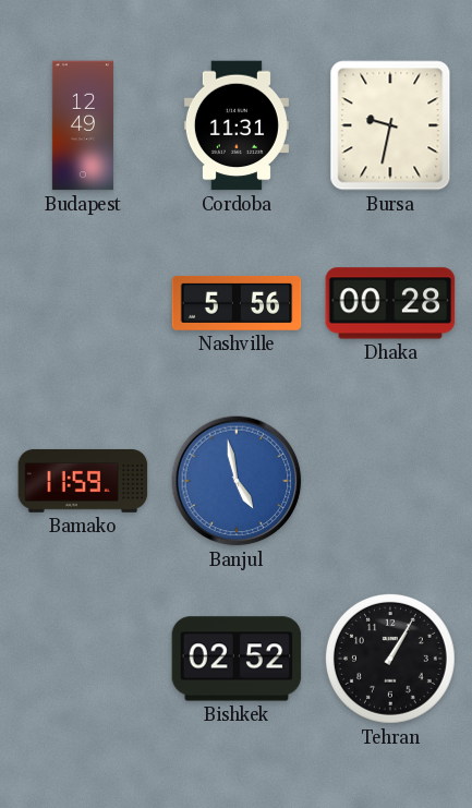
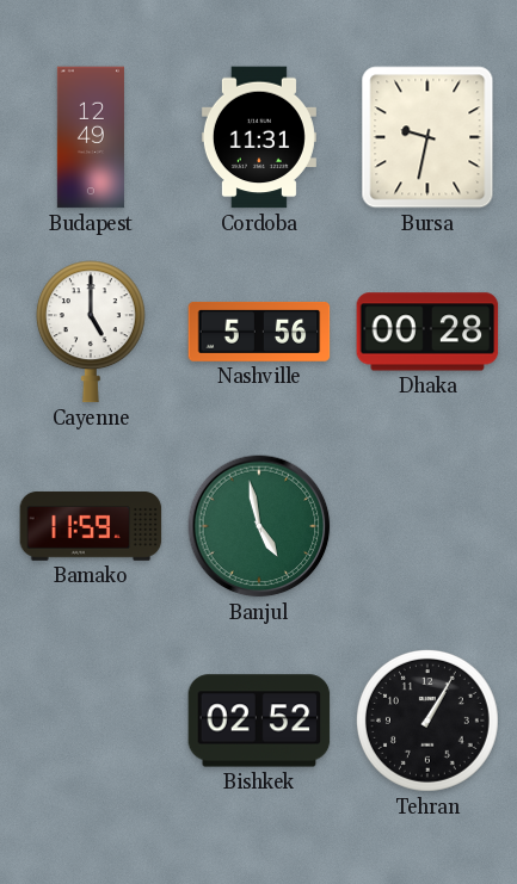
Cayenne: none -> 5:00 (91, 332)
Banjul dial: blue -> green (259, 526)
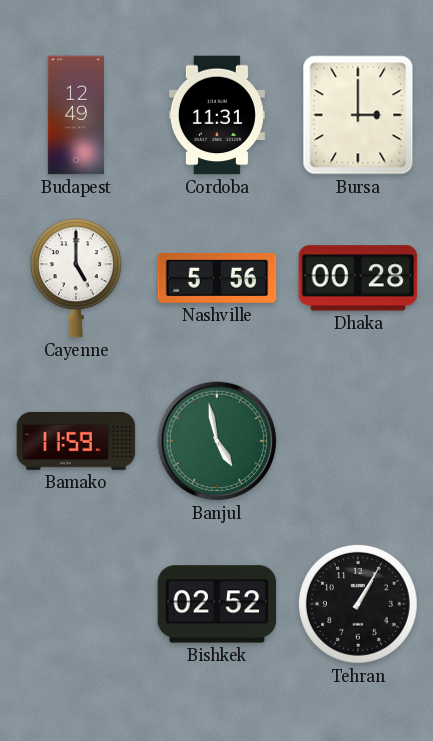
Bursa: 9:32 -> 3:00 (358, 115)
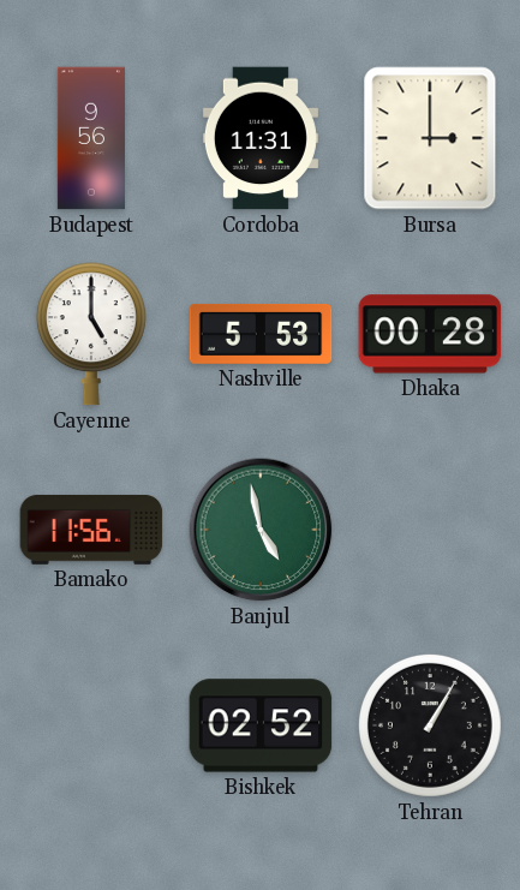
Budapest: 12:49 -> 9:56 (91, 138)
Nashville: 5:56 -> 5:53 (261, 334)
Bamako: 11:59 -> 11:56 (91, 530)
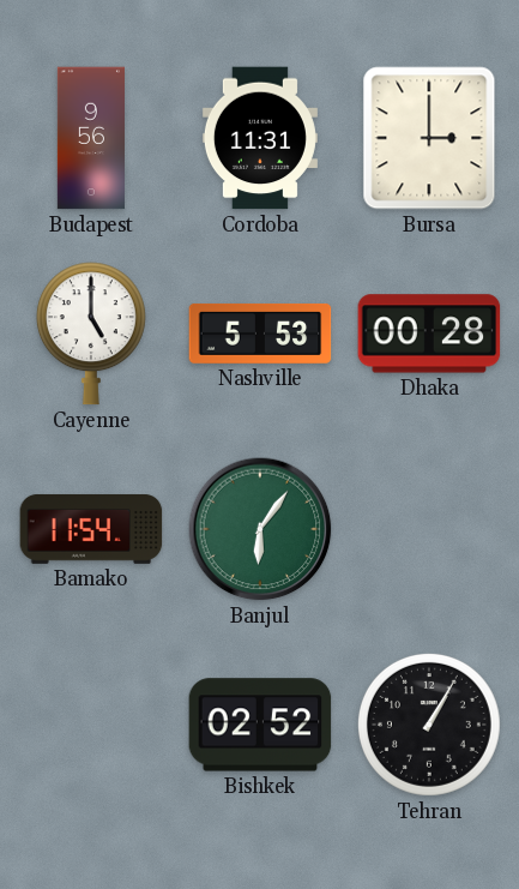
Bamako: 11:56 -> 11:54 (91, 529)
Banjul: 4:58 -> 6:06 (260, 529)
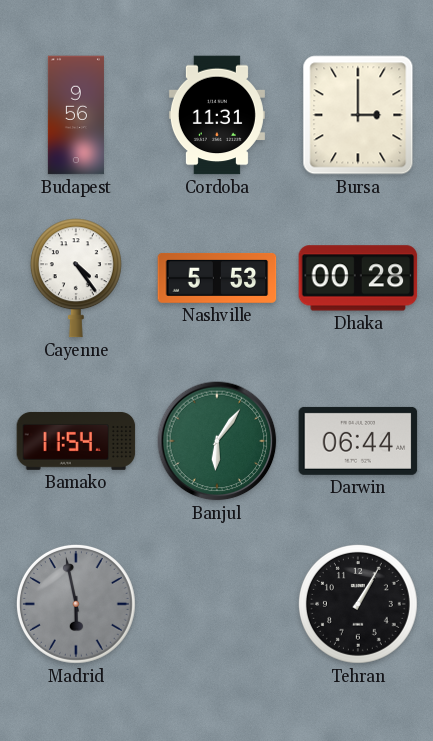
Cayenne: 5:00 -> 4:24 (76, 278)
Darwin: none -> 06:44 (358, 441)
Madrid: none -> 5:58 (76, 604)
Bishkek: 02:52 -> none (260, 725)
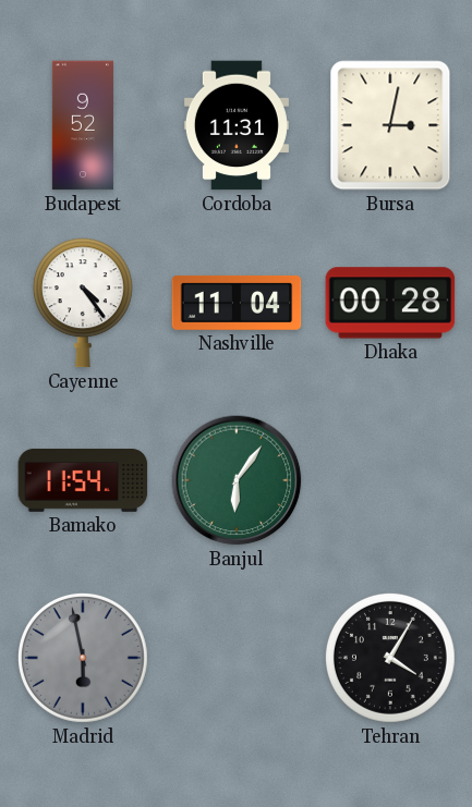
Budapest: 9:56 -> 9:52 (83, 125)
Bursa: 3:00 -> 3:02 (390, 125)
Nashville: 5:53 -> 11:04 (237, 303)
Darwin: 06:44 -> none (358, 441)
Tehran: 1:05 -> 4:05 (390, 658)
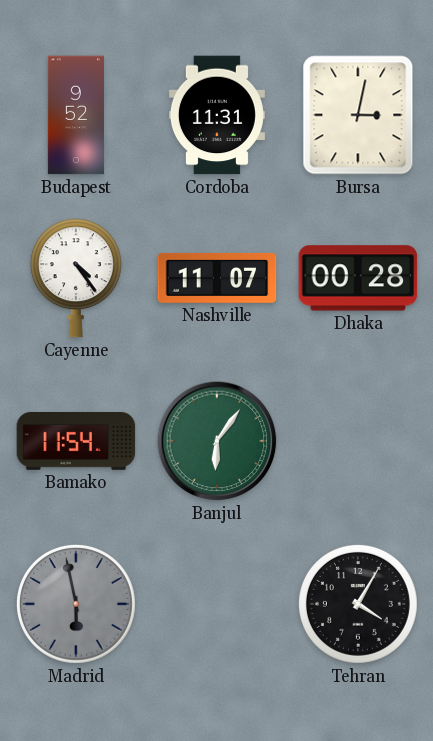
Nashville: 11:04 -> 11:07 (217, 278)
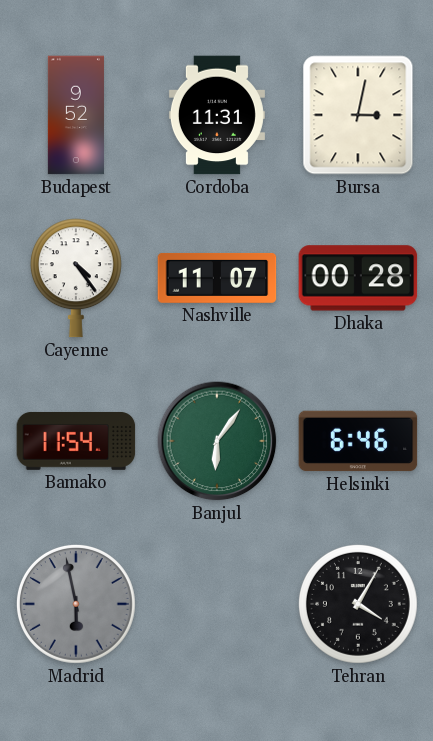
Helsinki: none -> 6:46 (358, 441)
